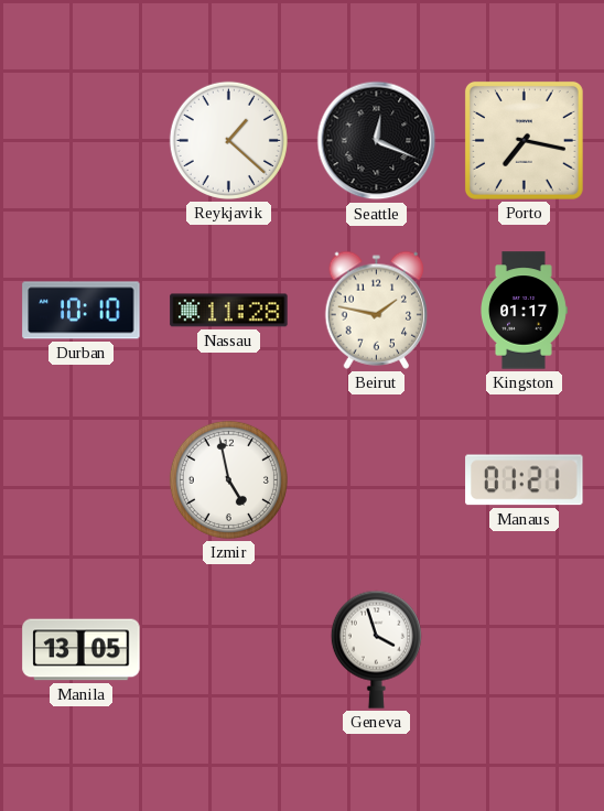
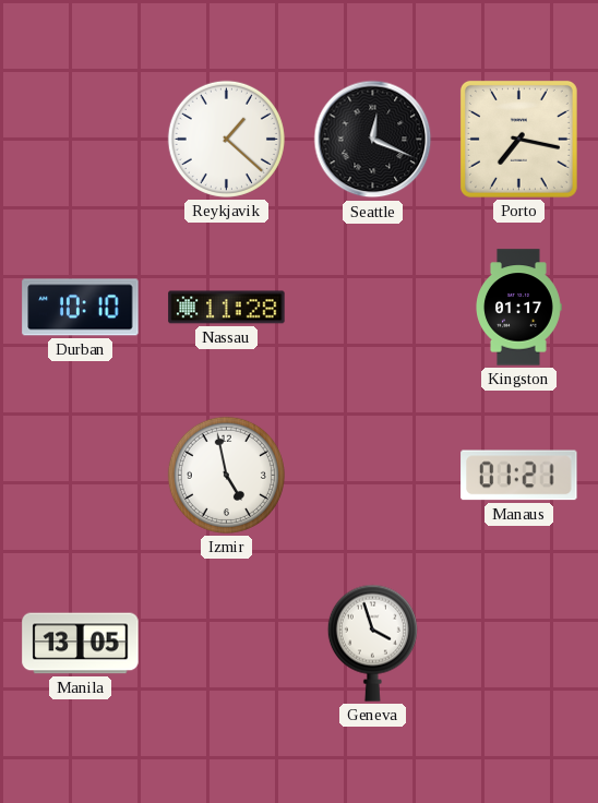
Beirut: 1:47 -> none (377, 310)
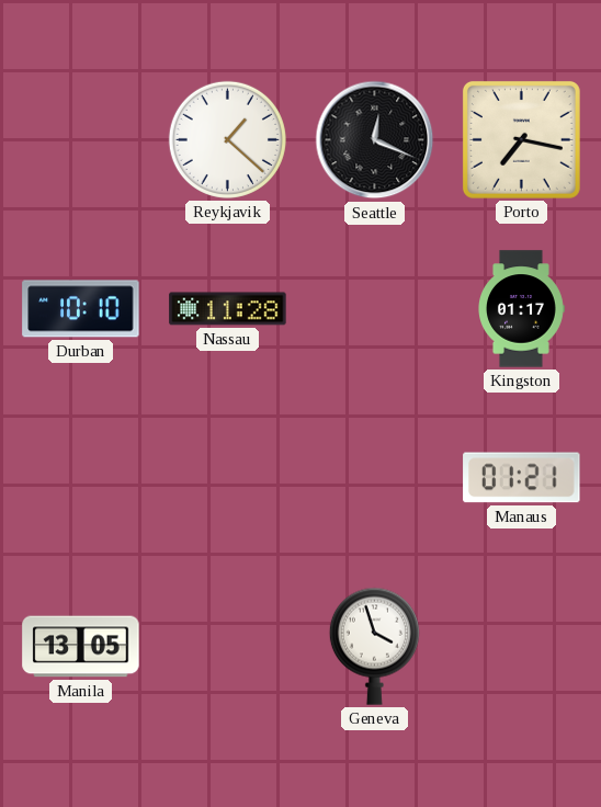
Izmir: 4:58 -> none (226, 475)
